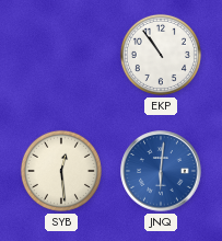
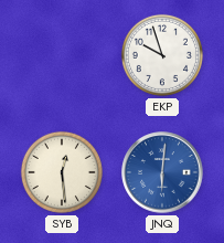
EKP: 10:54 -> 9:57 (162, 55)
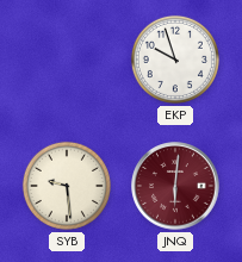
SYB: 12:29 -> 9:29 (67, 186)
JNQ dial: blue -> burgundy (175, 186)
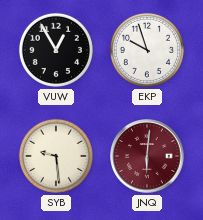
VUW: none -> 12:55 (56, 50)
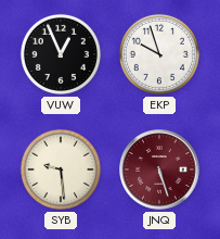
VUW: 12:55 -> 12:56 (61, 54)
JNQ: 6:01 -> 5:27 (159, 169)
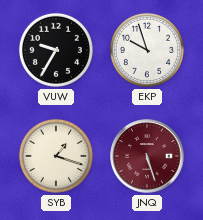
VUW: 12:56 -> 9:35 (56, 50)
SYB: 9:29 -> 1:18 (56, 156)
